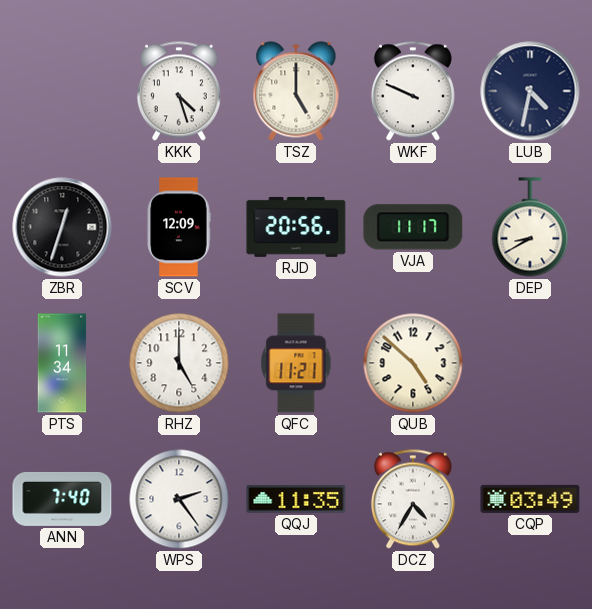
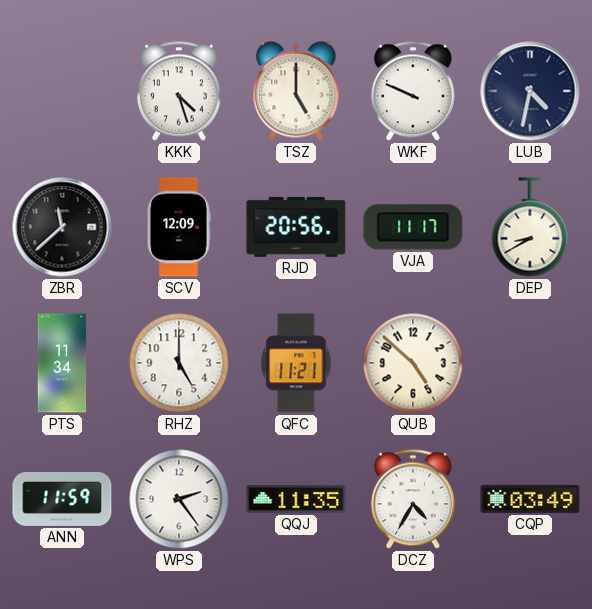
ZBR: 12:33 -> 11:38 (62, 227)
ANN: 7:40 -> 11:59 (62, 499)
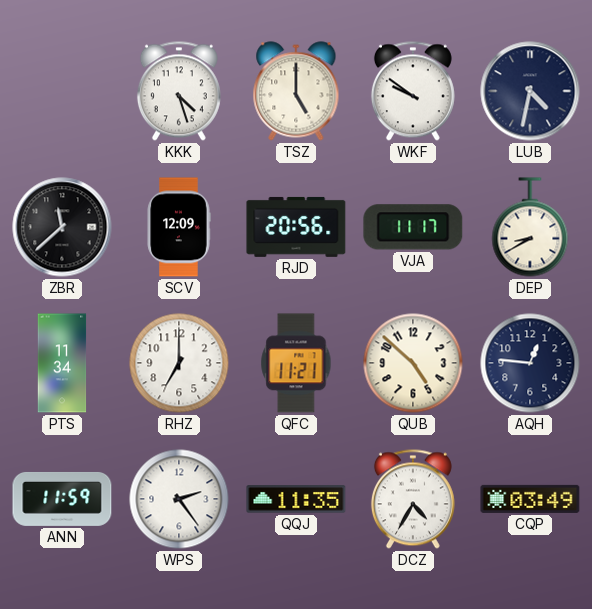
WKF: 9:49 -> 9:51 (413, 91)
RHZ: 5:00 -> 7:00 (179, 363)
AQH: none -> 12:46 (530, 363)
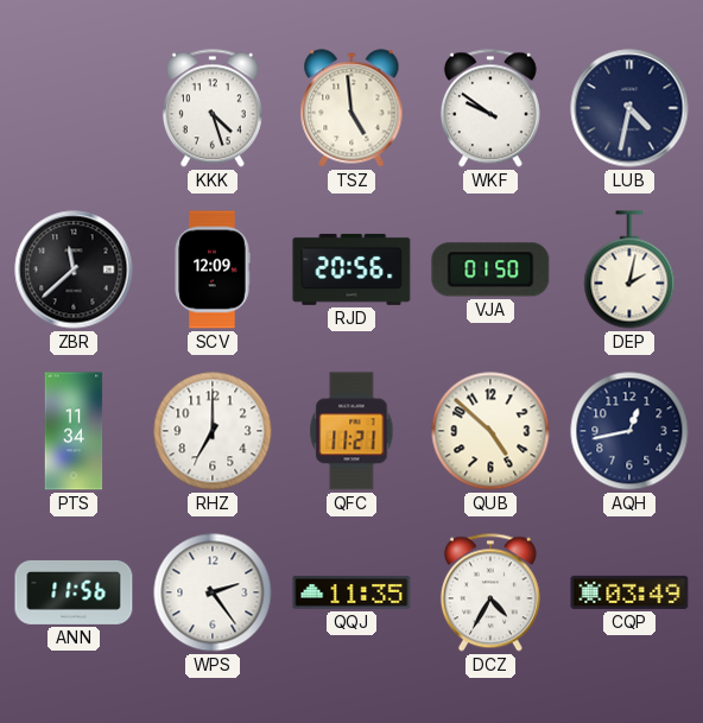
TSZ: 5:00 -> 4:59 (351, 108)
VJA: 11:17 -> 01:50 (490, 269)
DEP: 8:40 -> 2:02 (629, 269)
AQH: 12:46 -> 12:43 (629, 431)
ANN: 11:59 -> 11:56 (74, 592)
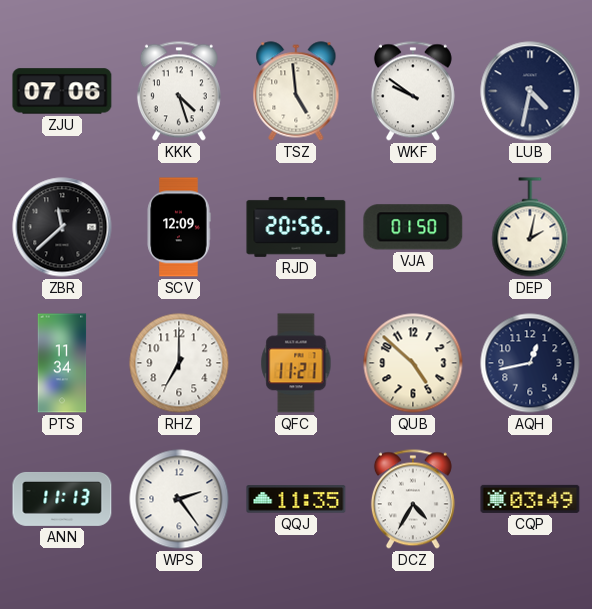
ZJU: none -> 07:06 (62, 91)
ANN: 11:56 -> 11:13 (62, 499)
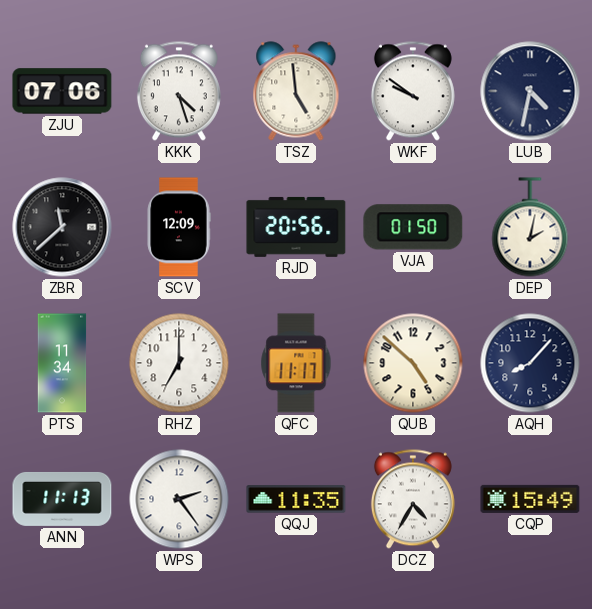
QFC: 11:21 -> 11:17 (296, 363)
AQH: 12:43 -> 8:07 (530, 363)
CQP: 03:49 -> 15:49 (530, 499)
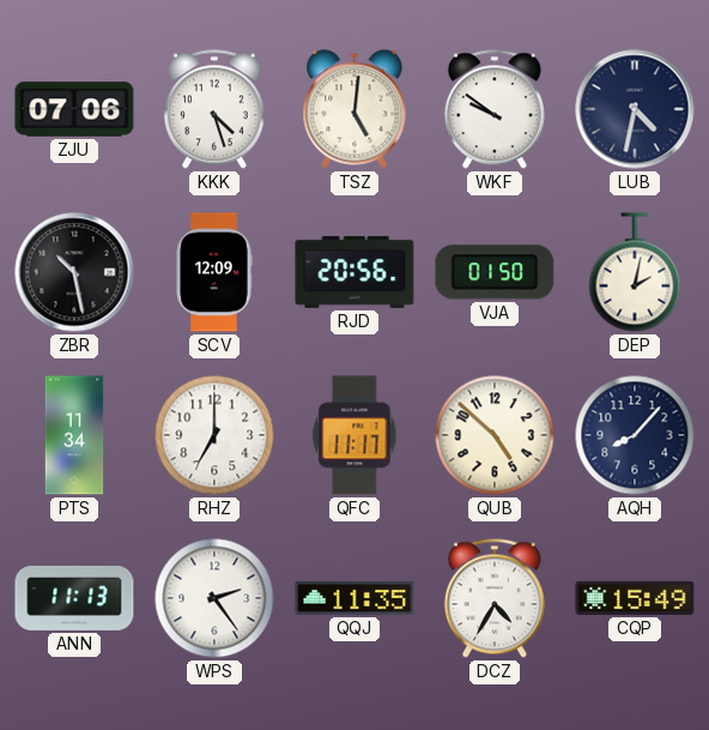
TSZ: 4:59 -> 5:01 (354, 109)
ZBR: 11:38 -> 10:28 (74, 272)
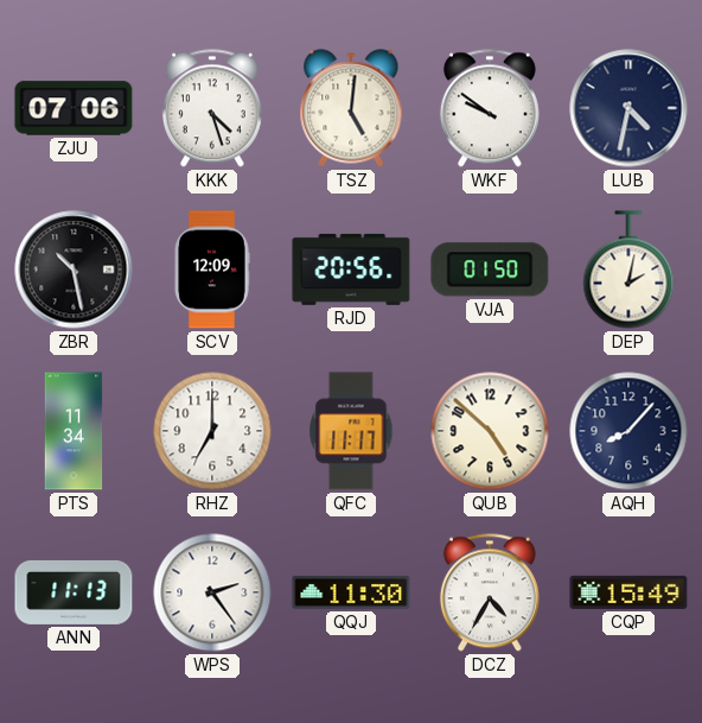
QQJ: 11:35 -> 11:30 (351, 592)
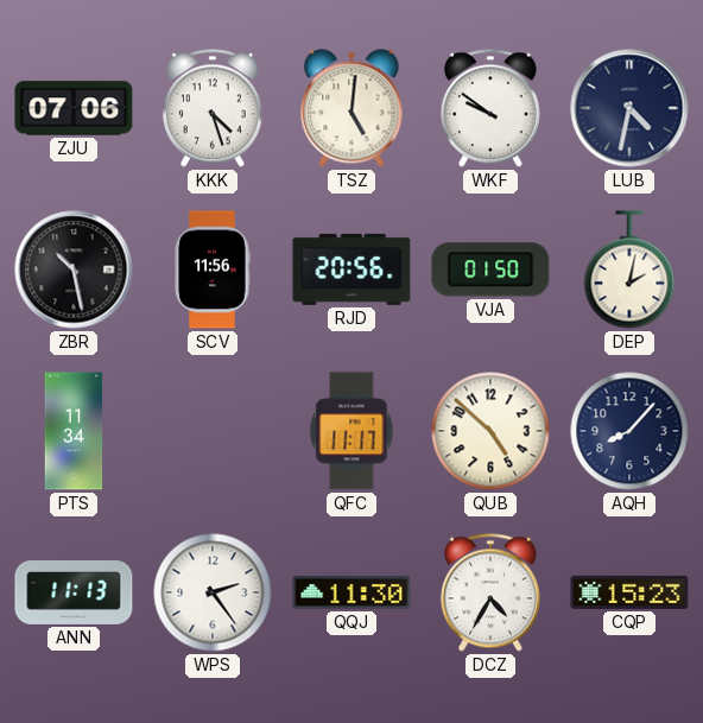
SCV: 12:09 -> 11:56 (213, 269)
RHZ: 7:00 -> none (212, 431)
CQP: 15:49 -> 15:23 (629, 592)
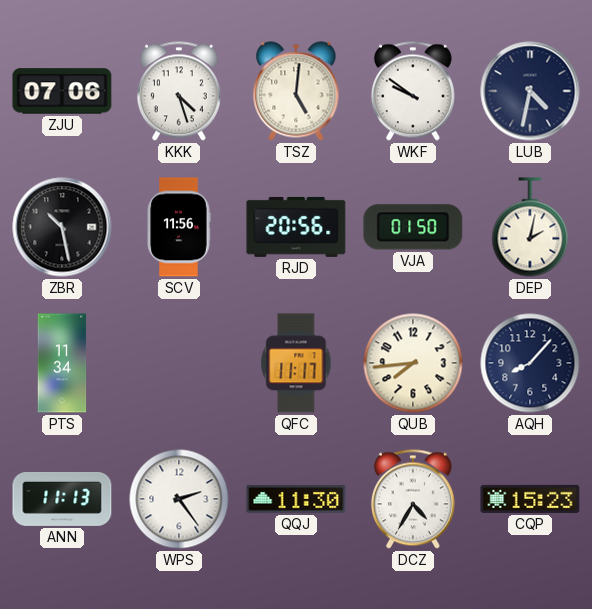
QUB: 4:52 -> 7:44 (413, 363)
